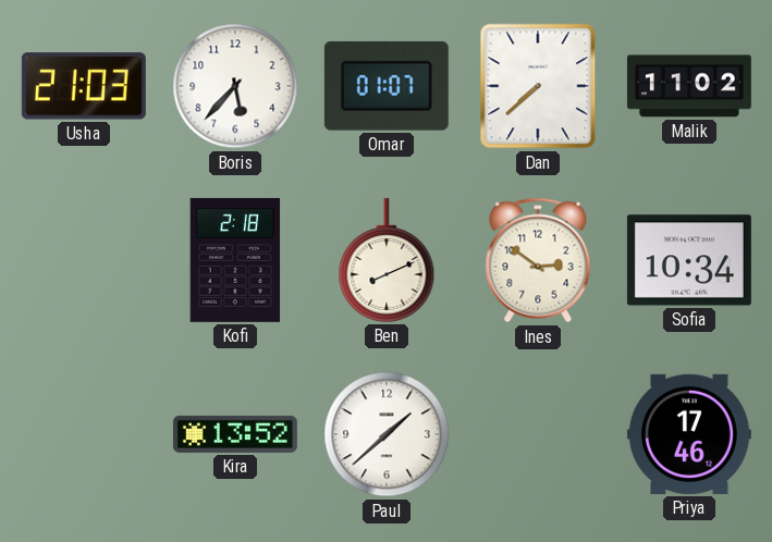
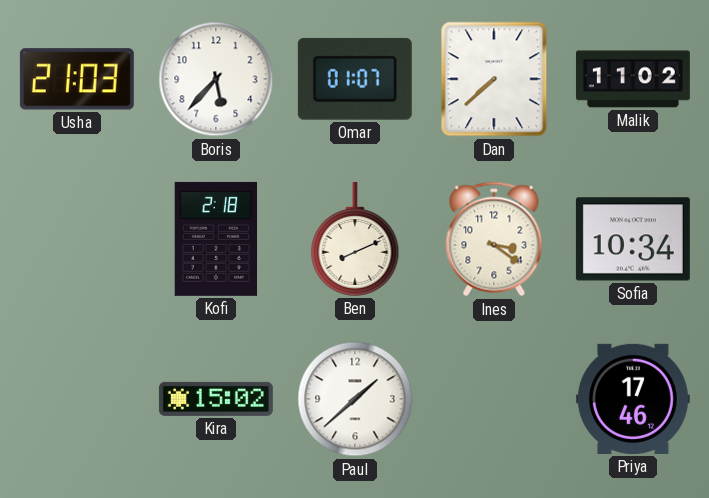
Ines: 2:51 -> 3:21 (494, 239)
Kira: 13:52 -> 15:02 (216, 399)
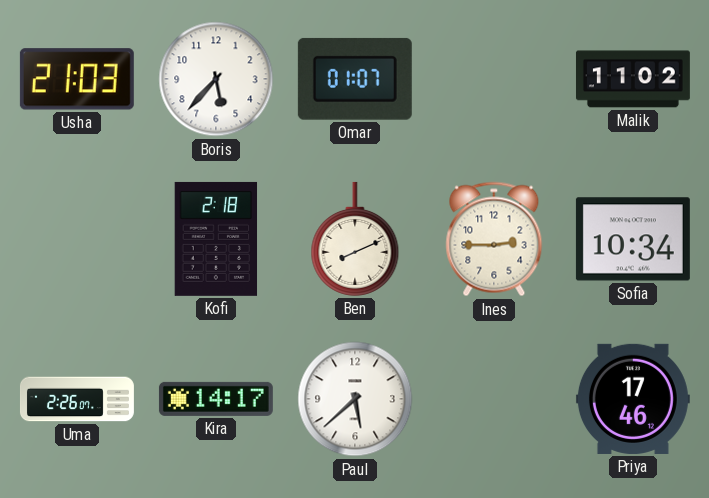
Dan: 7:38 -> none (494, 79)
Ines: 3:21 -> 2:45 (494, 239)
Uma: none -> 2:26 (77, 399)
Kira: 15:02 -> 14:17 (216, 399)
Paul: 1:38 -> 5:38 (355, 399)
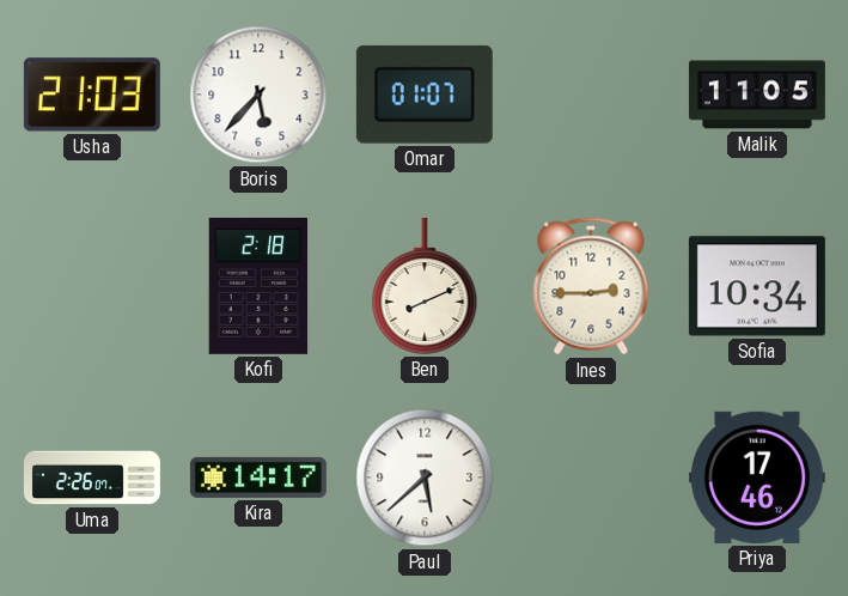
Malik: 11:02 -> 11:05 (757, 95)
